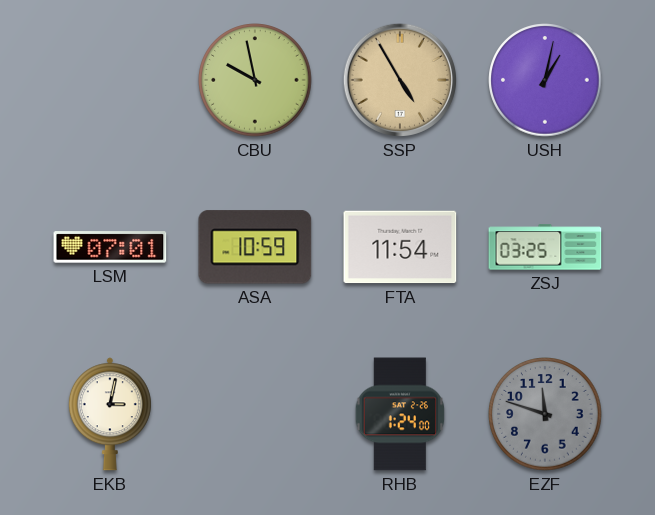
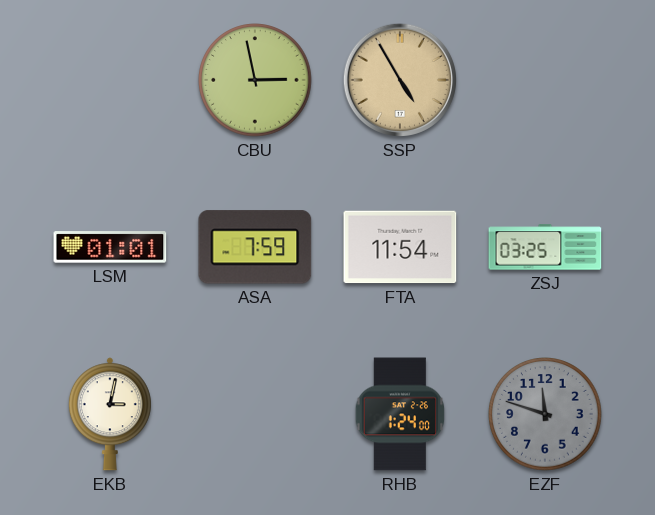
CBU: 9:58 -> 2:58 (255, 80)
USH: 1:02 -> none (545, 80)
LSM: 07:01 -> 01:01 (110, 247)
ASA: 10:59 -> 7:59 (255, 247)
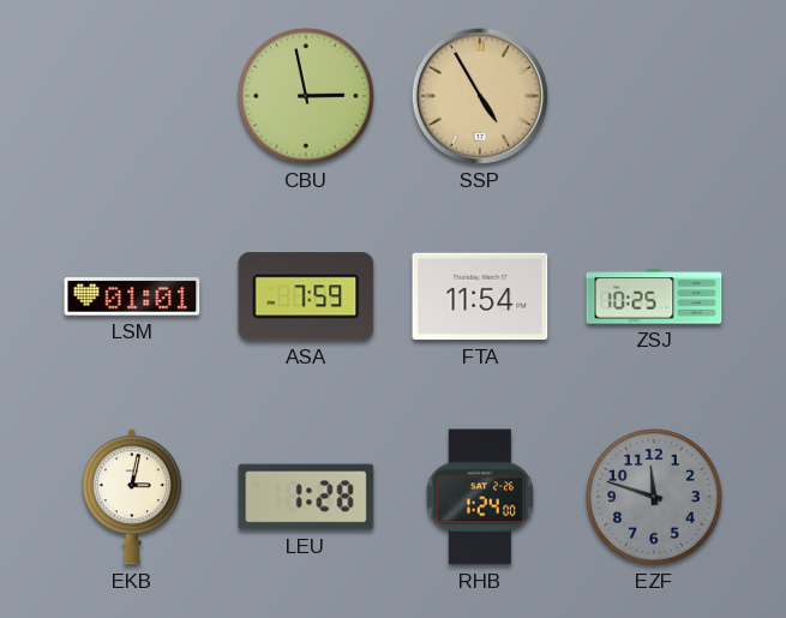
ZSJ: 03:25 -> 10:25 (654, 296)
LEU: none -> 1:28 (306, 497)
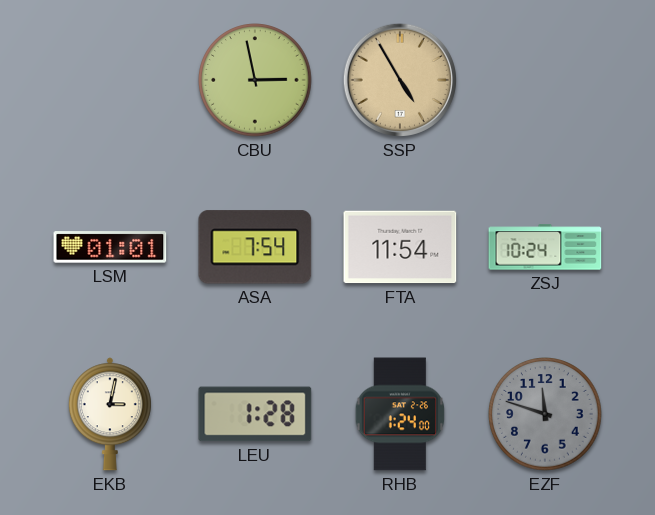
ASA: 7:59 -> 7:54 (255, 247)
ZSJ: 10:25 -> 10:24 (545, 247)
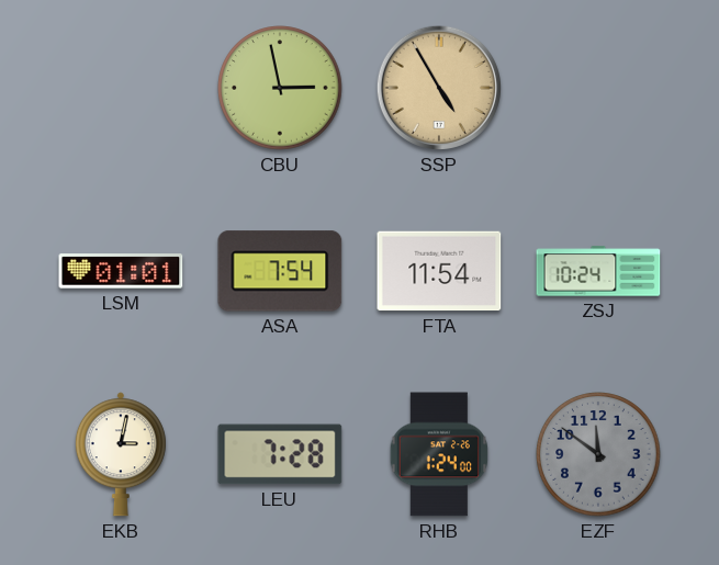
LEU: 1:28 -> 7:28 (280, 454)
EZF: 11:48 -> 11:51 (598, 454)
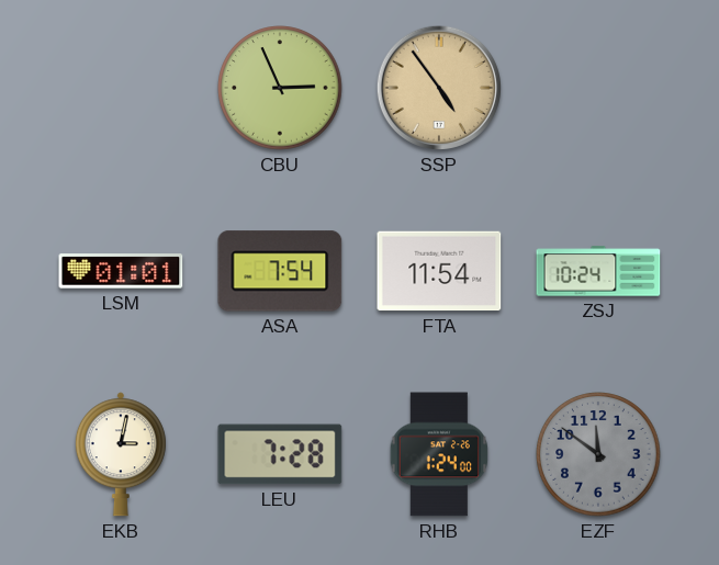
CBU: 2:58 -> 2:56 (280, 88)
SSP: 4:55 -> 4:54 (439, 88)
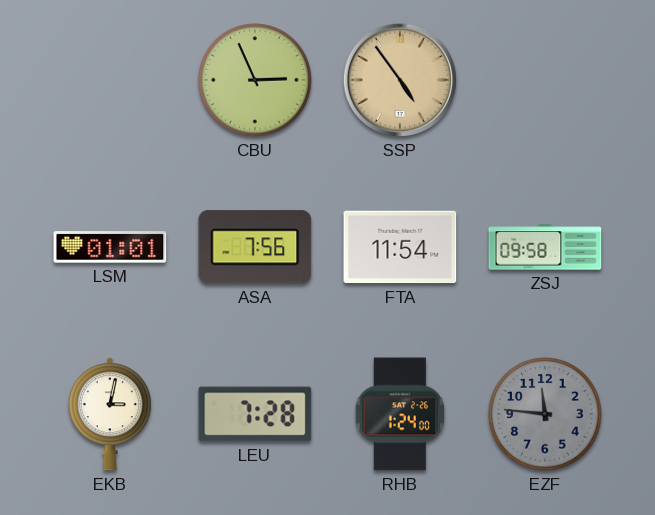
ASA: 7:54 -> 7:56 (255, 247)
ZSJ: 10:24 -> 09:58 (545, 247)
EZF: 11:51 -> 11:46 (545, 414)
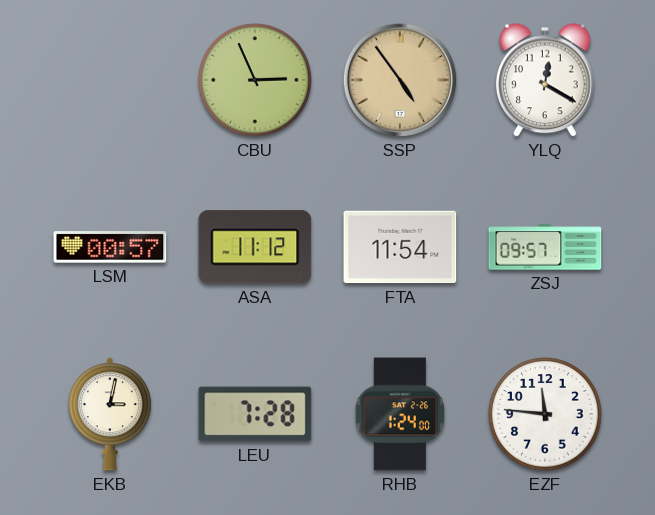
YLQ: none -> 12:20 (546, 80)
LSM: 01:01 -> 00:57 (110, 247)
ASA: 7:56 -> 11:12 (255, 247)
ZSJ: 09:58 -> 09:57 (545, 247)
EZF dial: grey -> white (545, 414)
